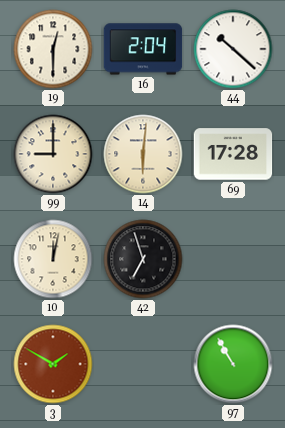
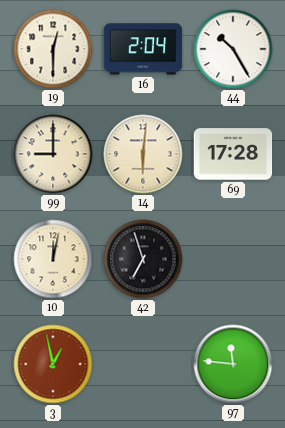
44: 10:22 -> 10:25 (233, 49)
3: 1:50 -> 12:58 (53, 364)
97: 10:55 -> 11:46 (233, 364)
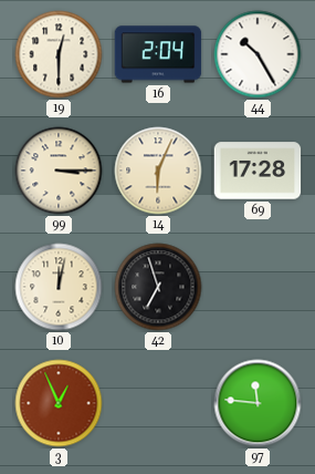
99: 9:00 -> 3:15 (59, 171)
14: 6:01 -> 6:04 (158, 171)
3: 12:58 -> 12:56 (59, 403)
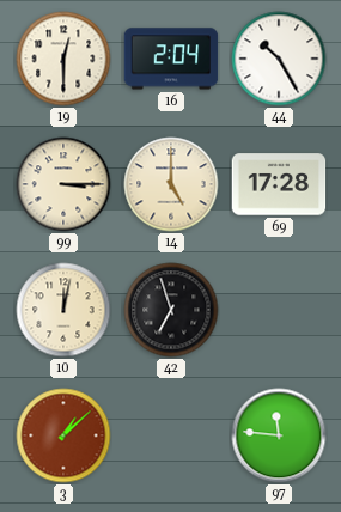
14: 6:04 -> 5:00 (171, 184)
3: 12:56 -> 1:08 (63, 435)
